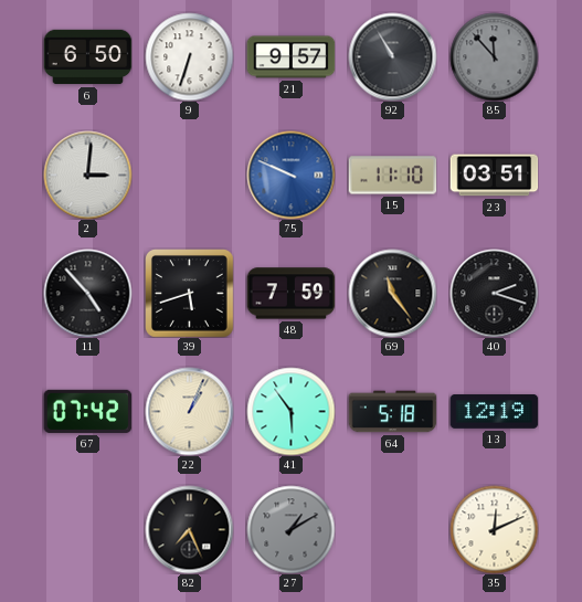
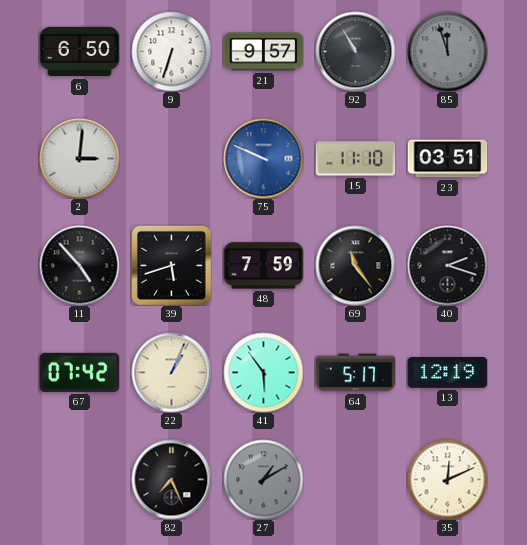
85: 11:53 -> 11:57 (447, 51)
64: 5:18 -> 5:17 (355, 373)
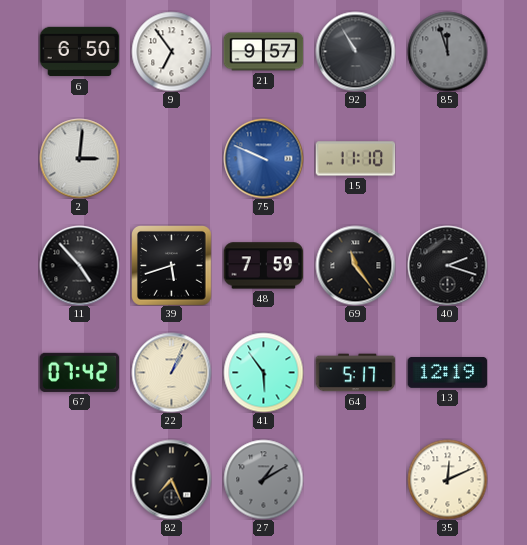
9: 6:33 -> 6:54 (171, 51)
23: 03:51 -> none (447, 159)
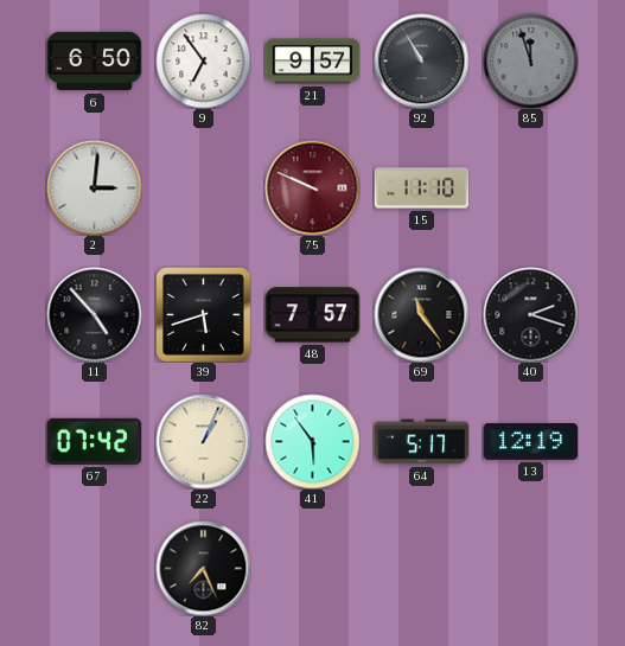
75 dial: blue -> burgundy (312, 187)
48: 7:59 -> 7:57 (312, 315)
27: 1:10 -> none (263, 479)
35: 12:11 -> none (447, 479)
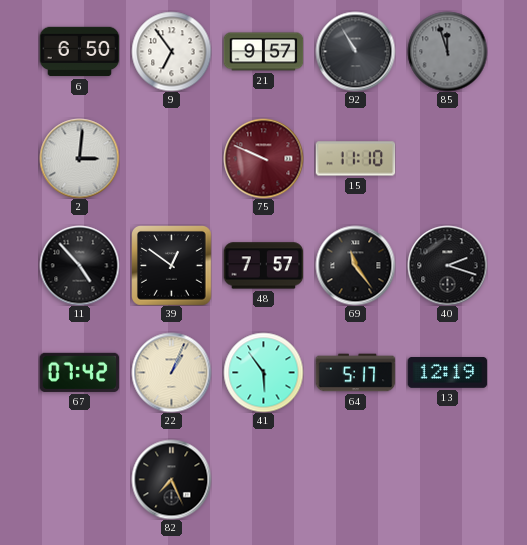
39: 5:42 -> 12:51 (172, 266)
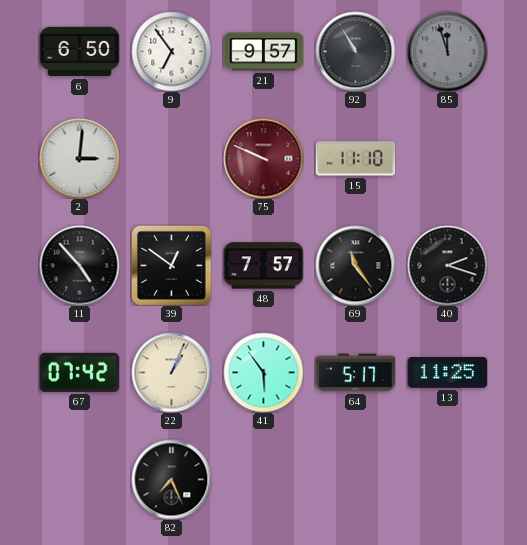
13: 12:19 -> 11:25 (447, 373)
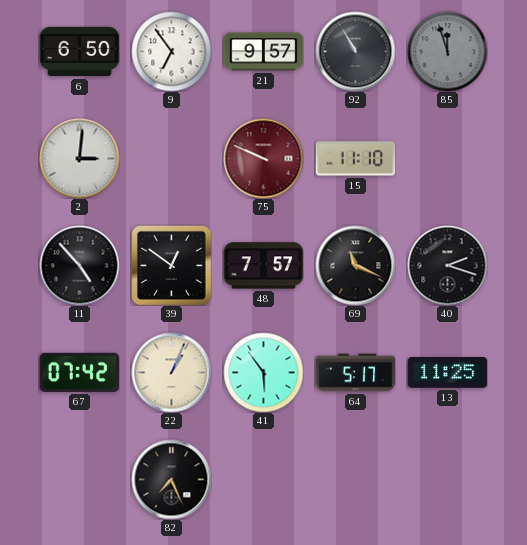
69: 11:24 -> 11:19 (355, 265)
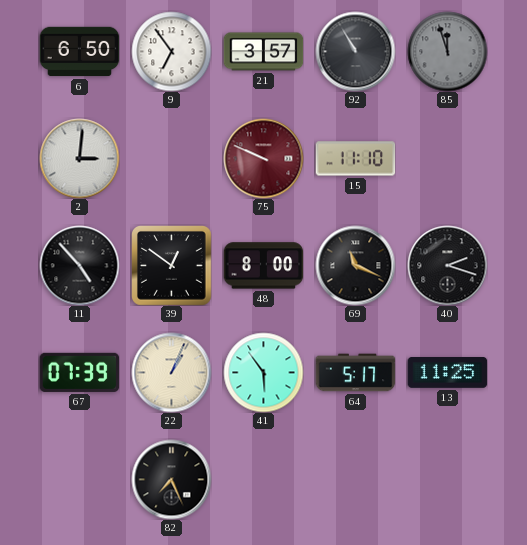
21: 9:57 -> 3:57 (263, 52)
48: 7:57 -> 8:00 (263, 266)
67: 07:42 -> 07:39 (79, 372)
